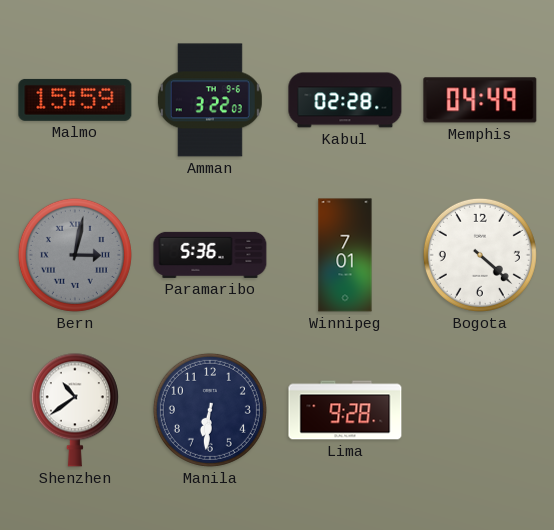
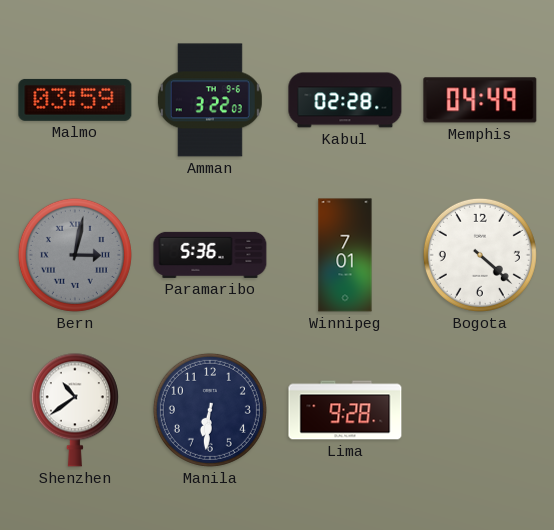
Malmo: 15:59 -> 03:59 (75, 100)
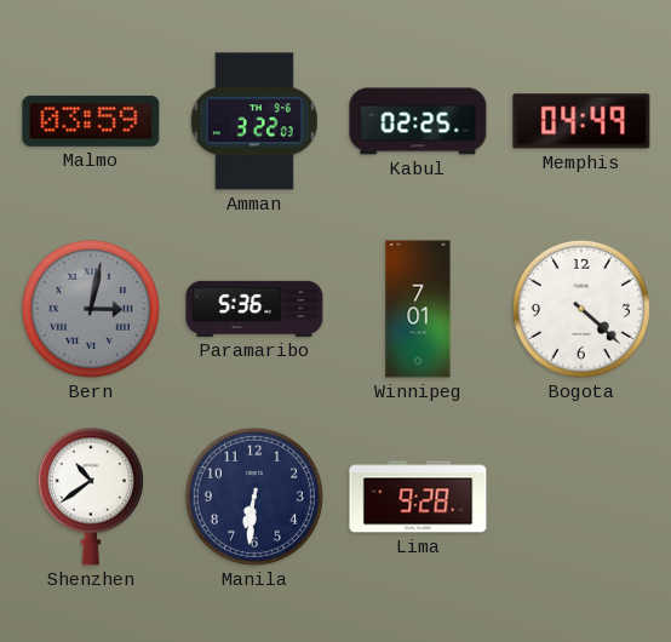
Kabul: 02:28 -> 02:25 (418, 121)
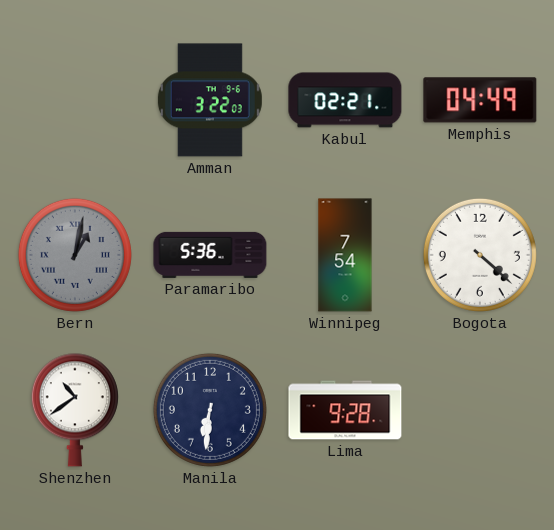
Malmo: 03:59 -> none (91, 121)
Kabul: 02:25 -> 02:21 (345, 100)
Bern: 3:02 -> 1:02 (75, 255)
Winnipeg: 7:01 -> 7:54 (345, 255)
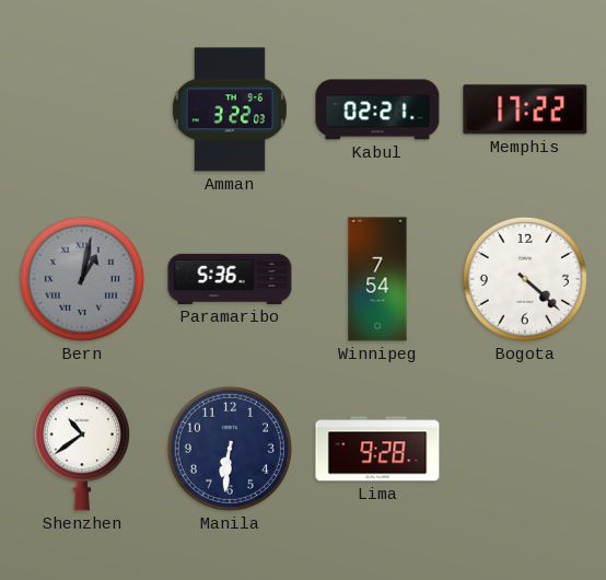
Memphis: 04:49 -> 17:22 (525, 109)
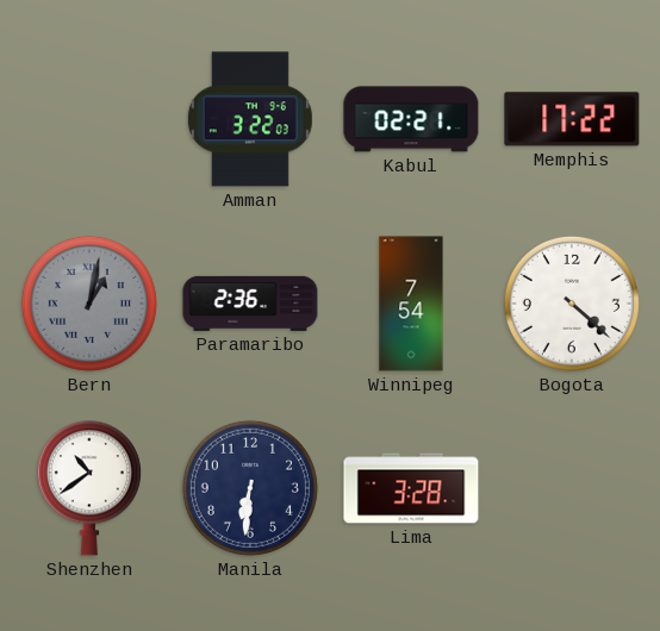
Paramaribo: 5:36 -> 2:36 (250, 304)
Lima: 9:28 -> 3:28 (411, 488)
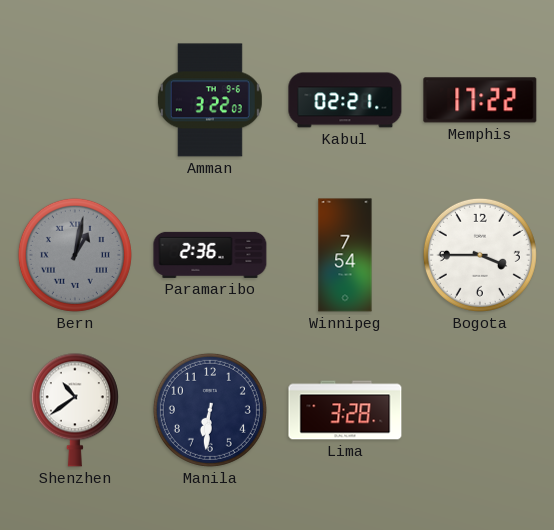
Bogota: 4:22 -> 3:45 (480, 255)
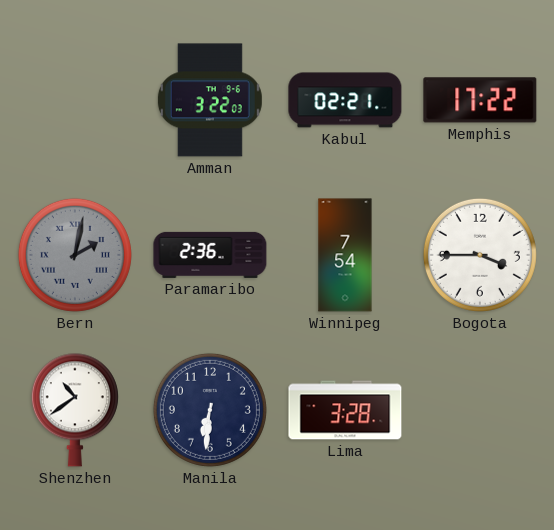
Bern: 1:02 -> 2:02 (75, 255)
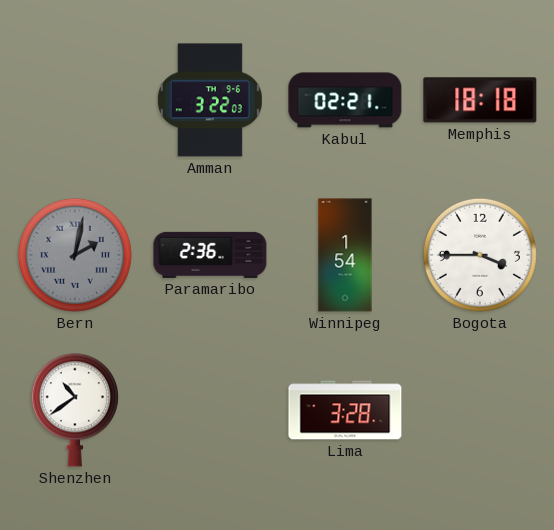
Memphis: 17:22 -> 18:18 (480, 100)
Winnipeg: 7:54 -> 1:54 (345, 255)
Manila: 6:31 -> none (210, 410)
